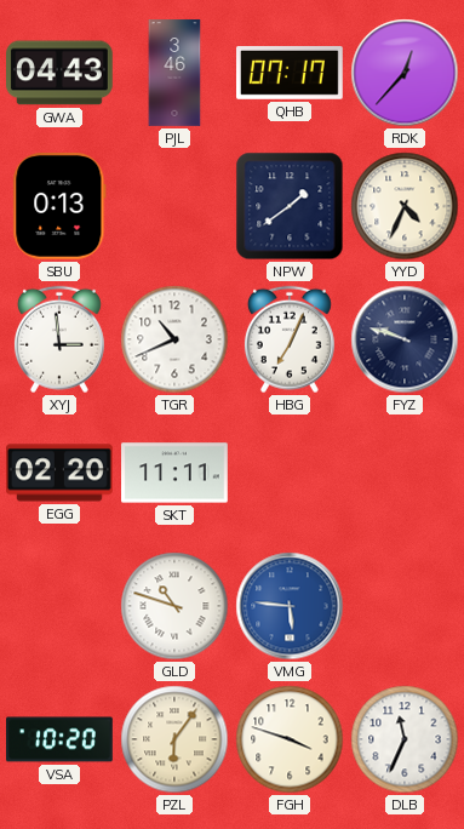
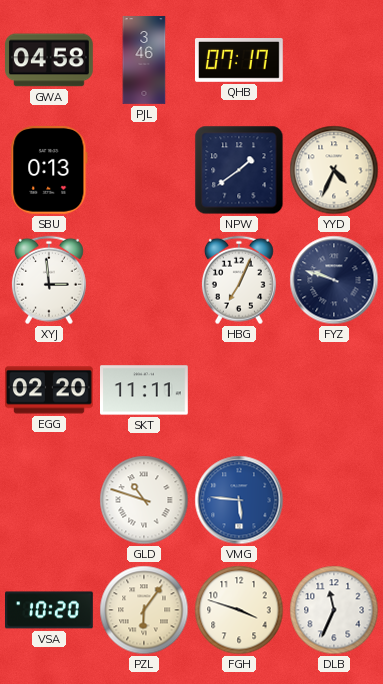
GWA: 04:43 -> 04:58 (50, 60)
RDK: 12:37 -> none (405, 73)
TGR: 10:41 -> none (174, 339)
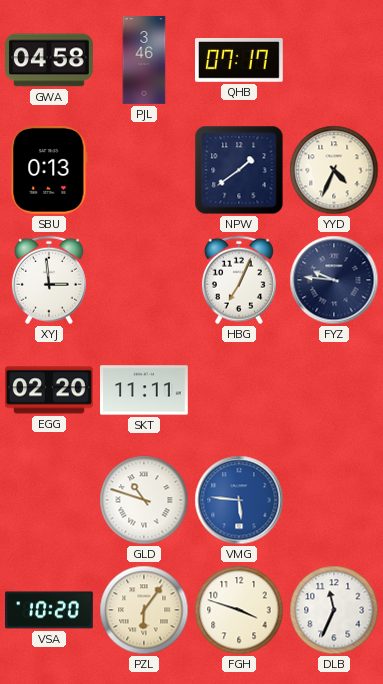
FYZ: 9:48 -> 9:46 (334, 280)
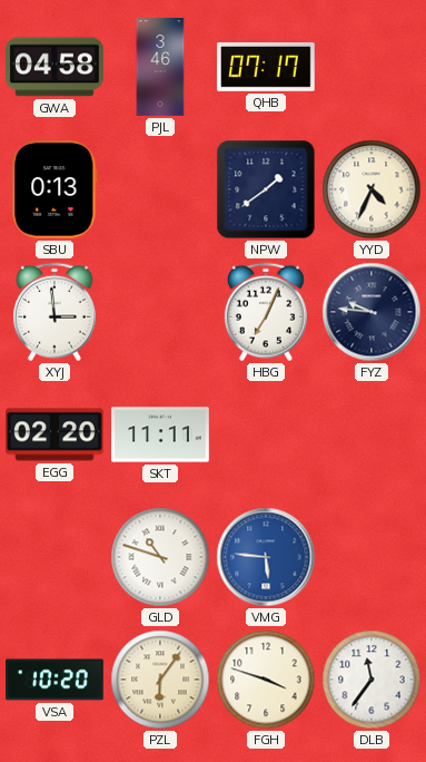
DLB: 11:34 -> 11:36 (371, 680)
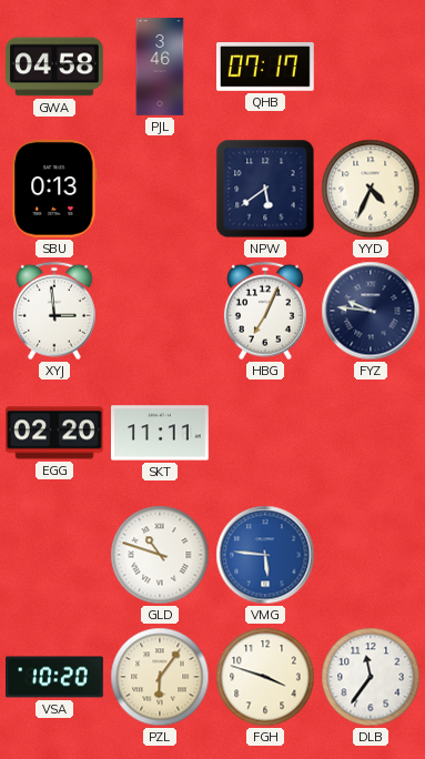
NPW: 1:39 -> 5:39 (265, 189)
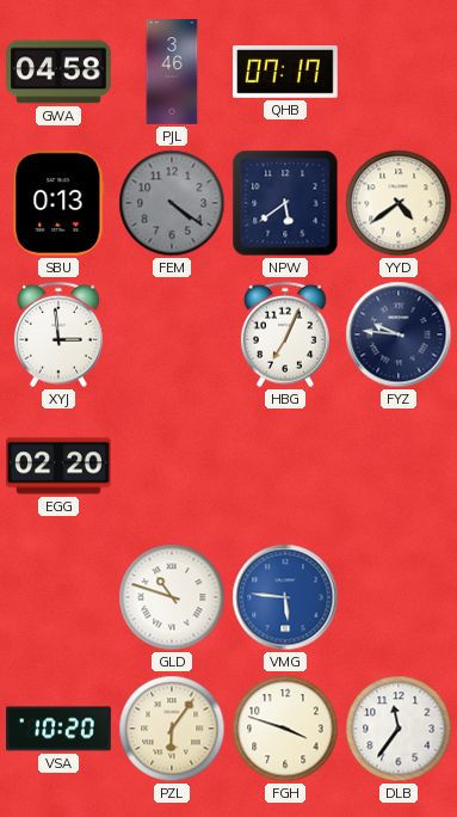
FEM: none -> 4:21 (172, 203)
YYD: 4:34 -> 4:39 (399, 203)
SKT: 11:11 -> none (161, 433)
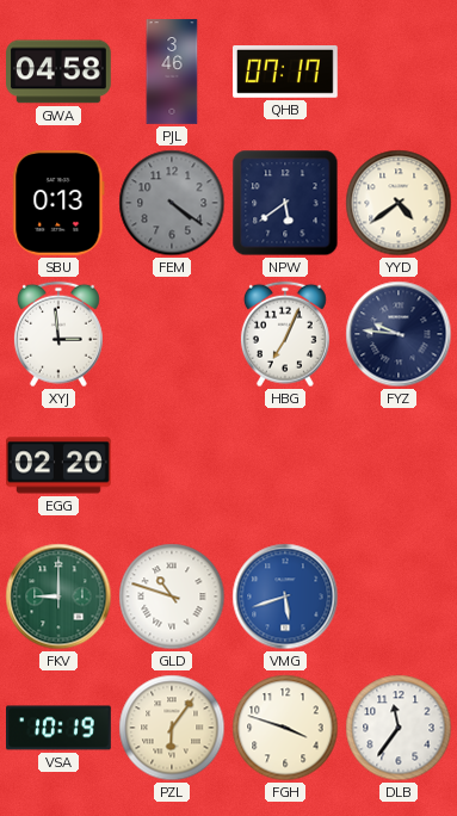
FKV: none -> 9:00 (58, 596)
VMG: 5:46 -> 5:42 (285, 596)
VSA: 10:20 -> 10:19 (60, 728)
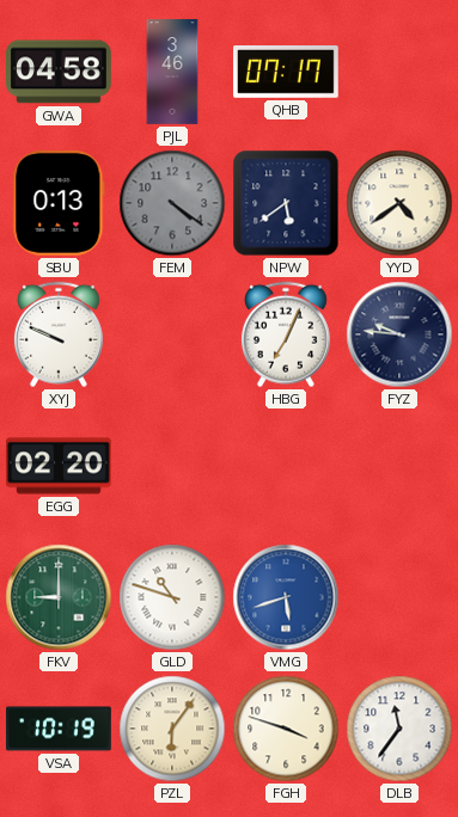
XYJ: 2:59 -> 9:49 (59, 334)
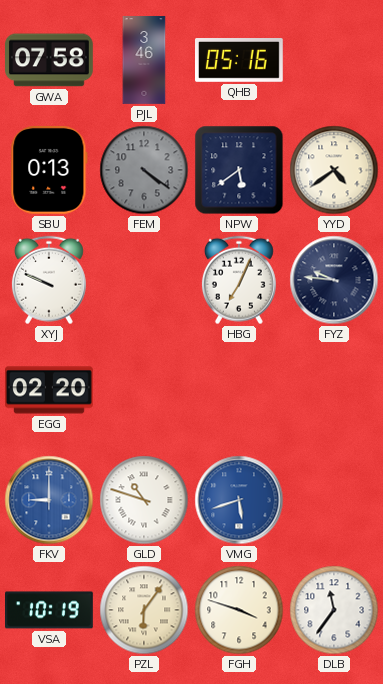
GWA: 04:58 -> 07:58 (50, 60)
QHB: 07:17 -> 05:16 (240, 61)
FKV dial: green -> blue (49, 500)
